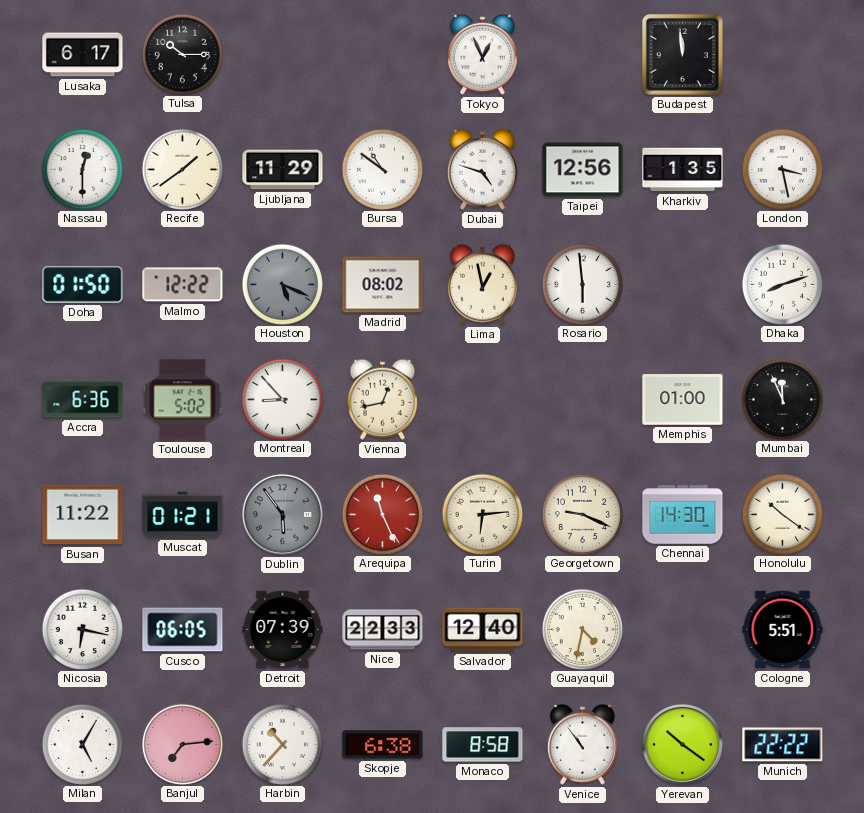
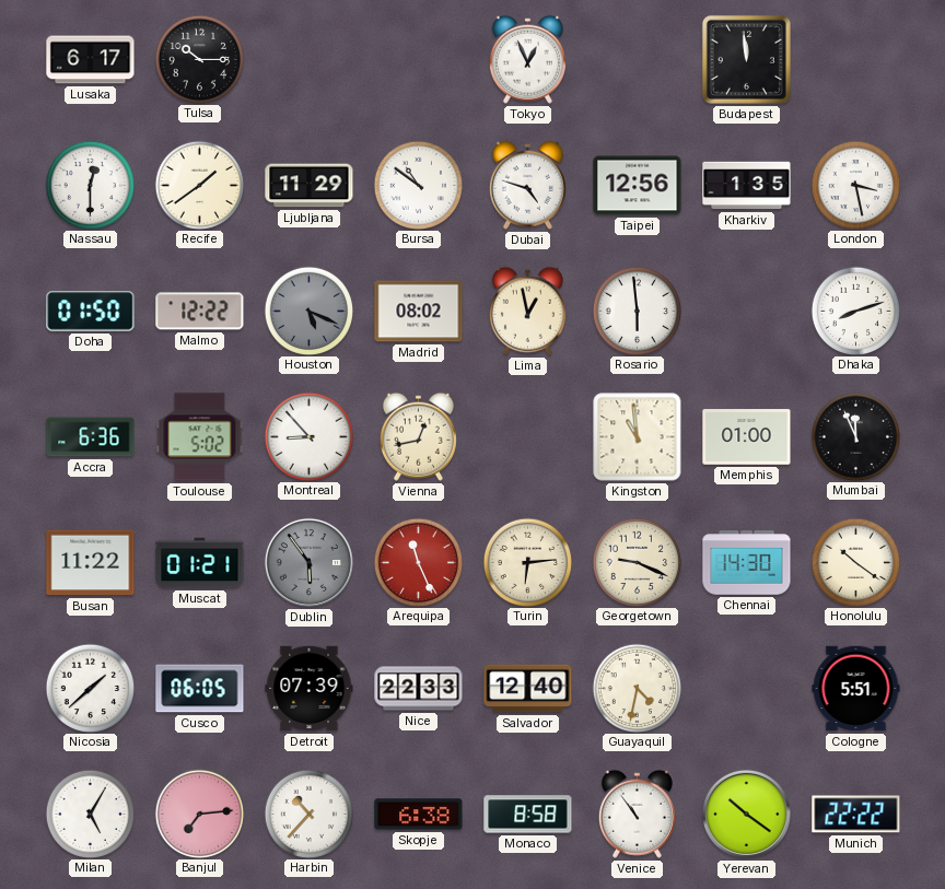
Kingston: none -> 10:59 (638, 437)
Nicosia: 6:17 -> 1:38 (90, 688)
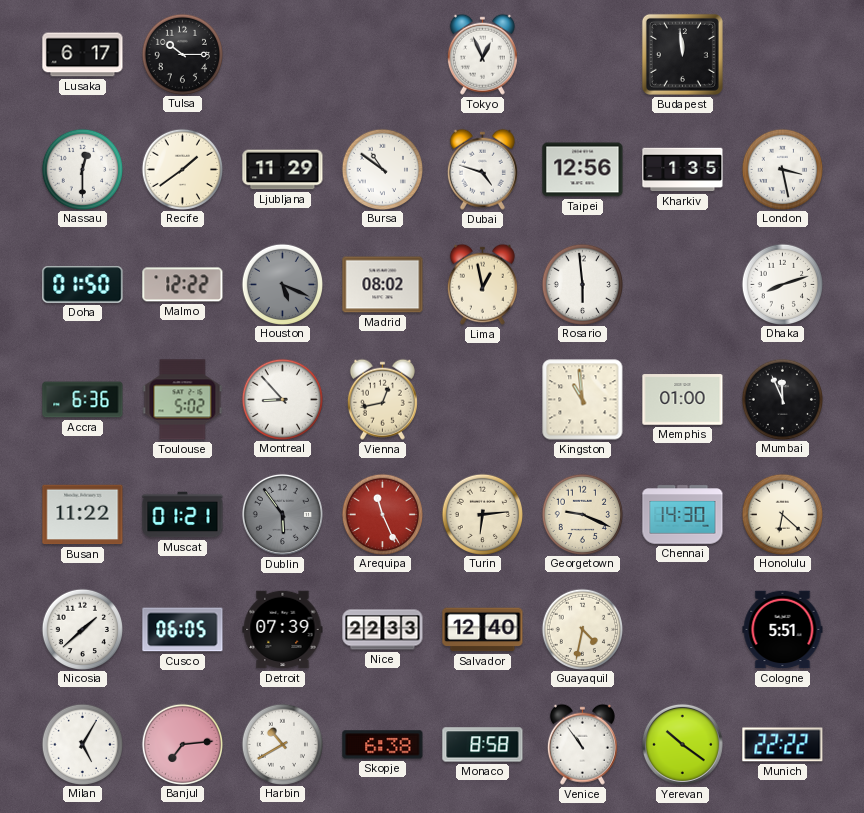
Honolulu: 10:21 -> 6:22 (782, 514)
Harbin: 10:37 -> 10:40 (282, 744)
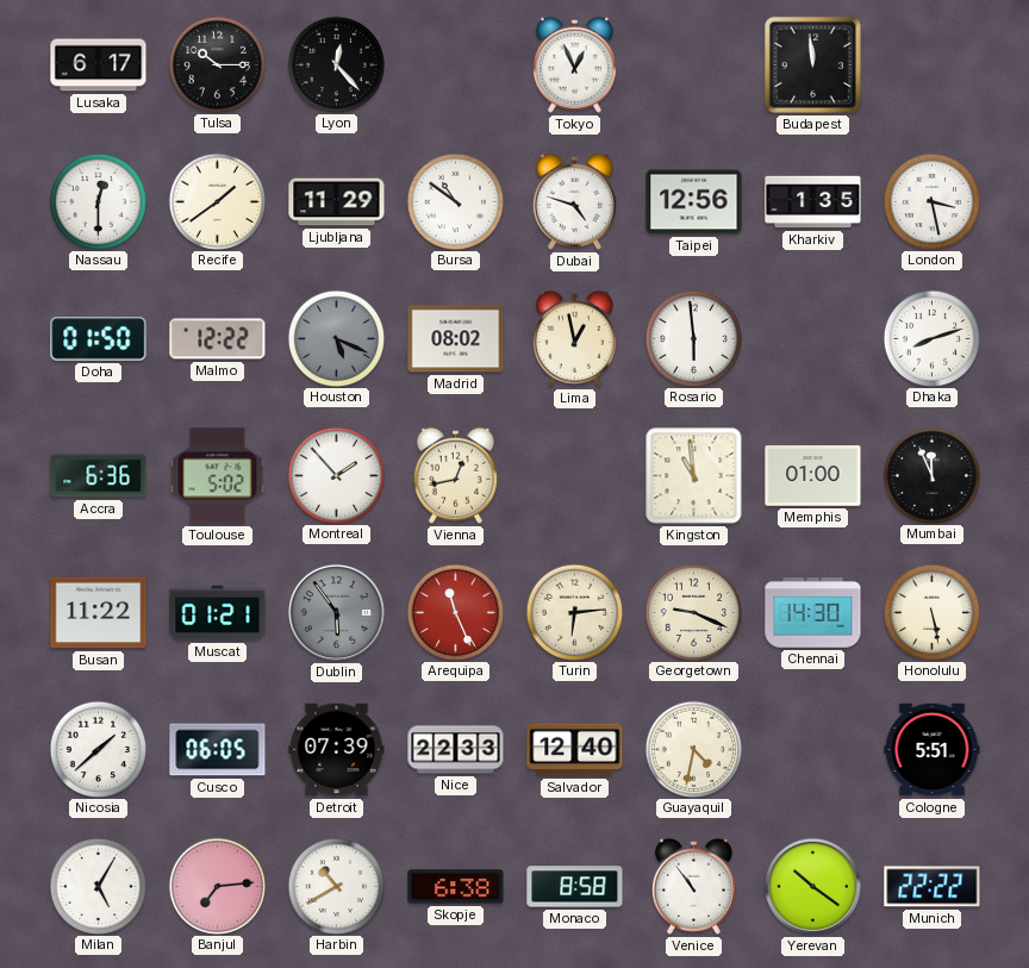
Lyon: none -> 12:23 (336, 64)
Montreal: 8:53 -> 1:53 (336, 475)
Honolulu: 6:22 -> 5:28 (931, 612)
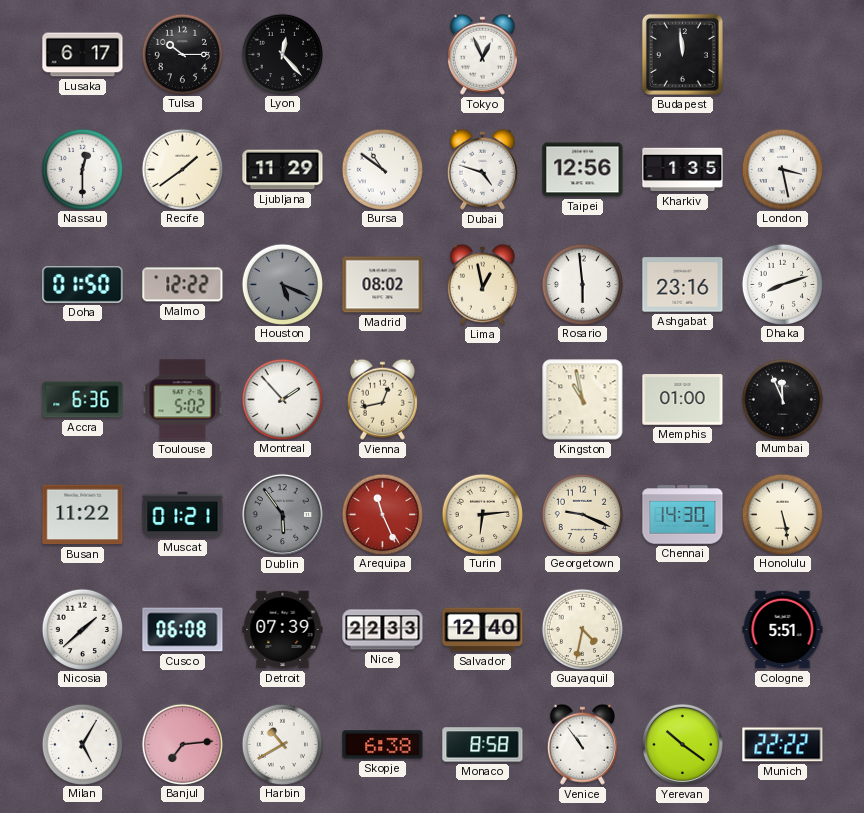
Ashgabat: none -> 23:16 (683, 285)
Kingston: 10:59 -> 10:58 (583, 400)
Cusco: 06:05 -> 06:08 (183, 630)
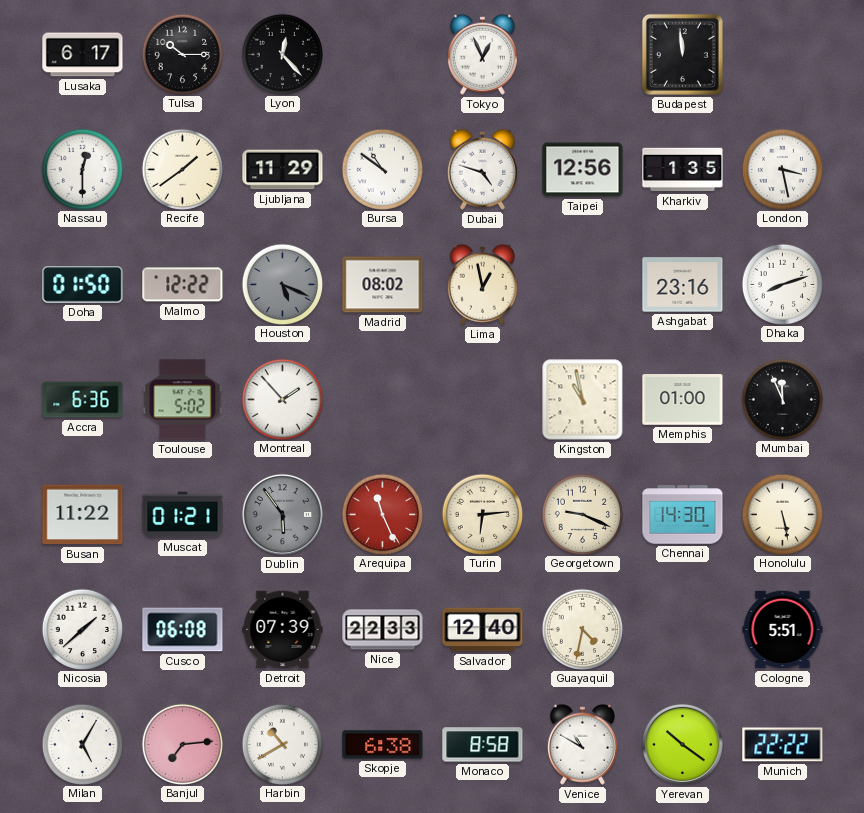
Rosario: 5:59 -> none (582, 284)
Vienna: 12:43 -> none (382, 399)
Venice: 10:54 -> 10:50 (582, 744)
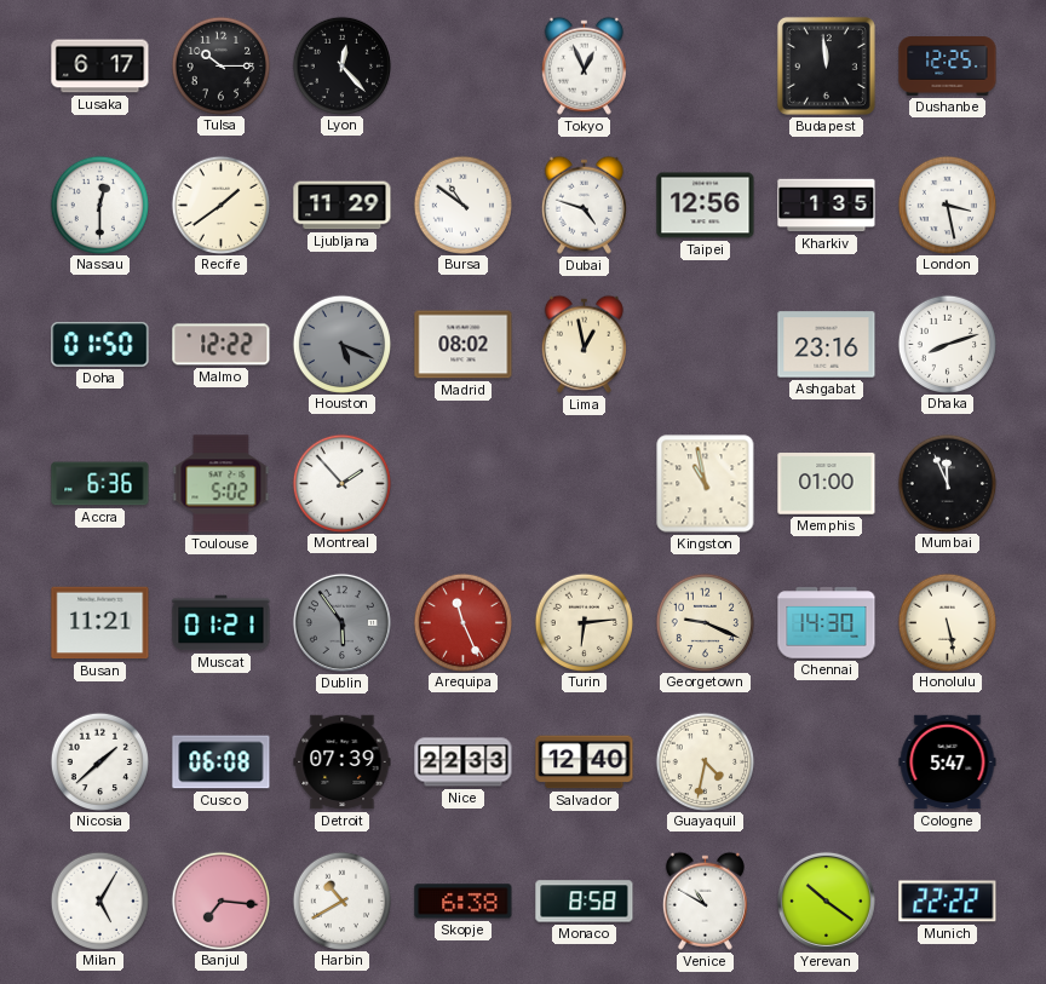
Dushanbe: none -> 12:25 (948, 67)
Busan: 11:22 -> 11:21 (100, 623)
Cologne: 5:51 -> 5:47 (948, 763)
Banjul: 7:14 -> 7:16 (220, 900)
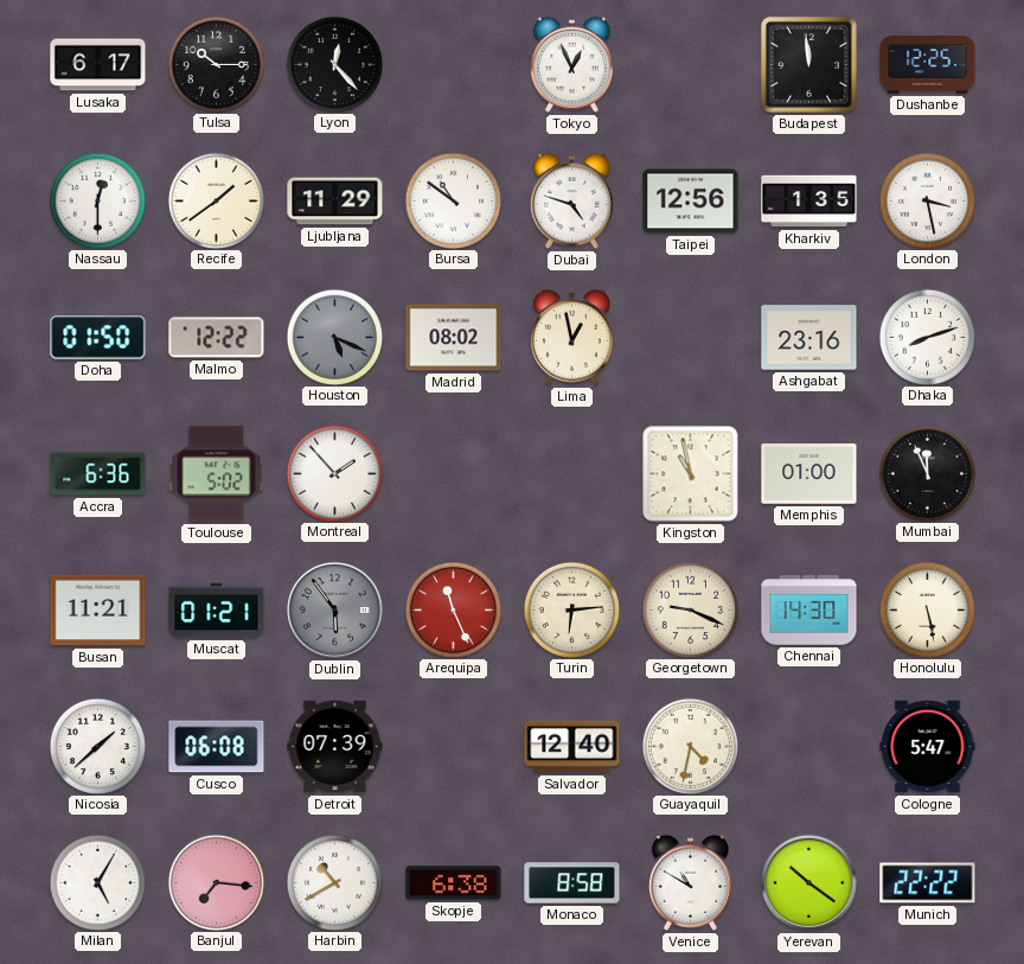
Nice: 22:33 -> none (464, 763)
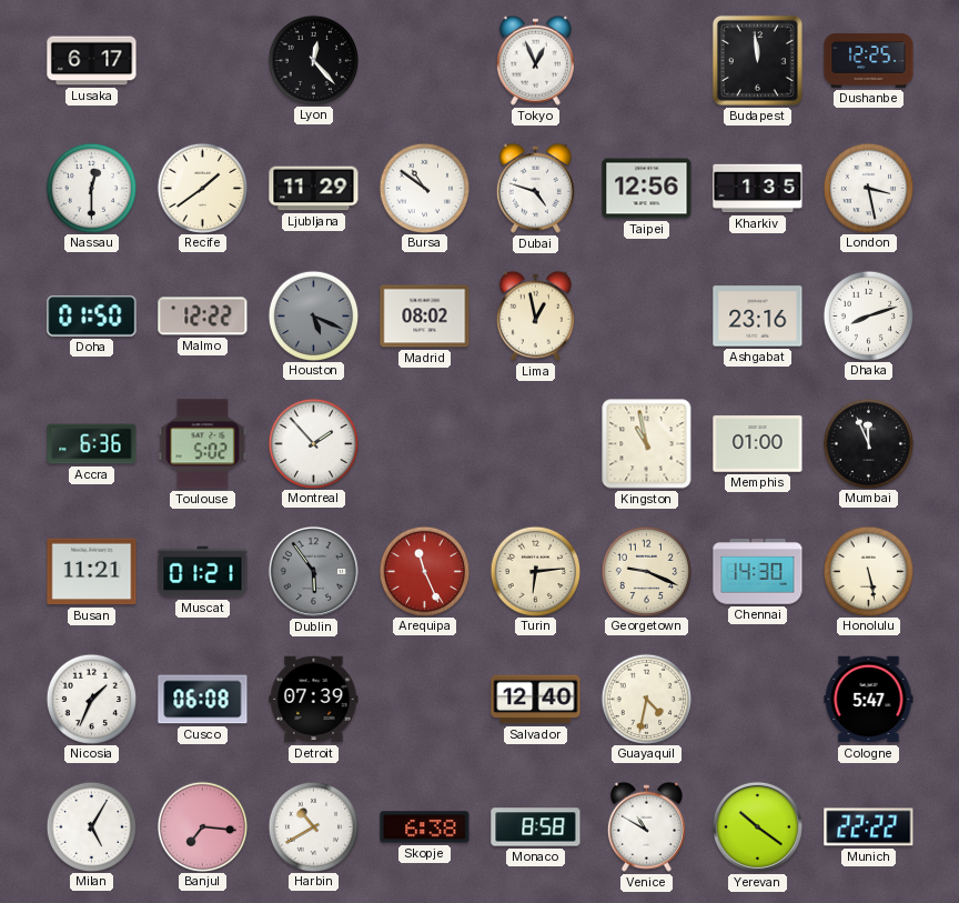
Tulsa: 10:15 -> none (216, 64)
Nicosia: 1:38 -> 1:34 (91, 699)
